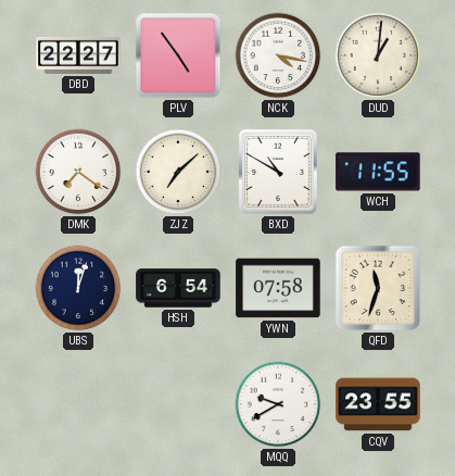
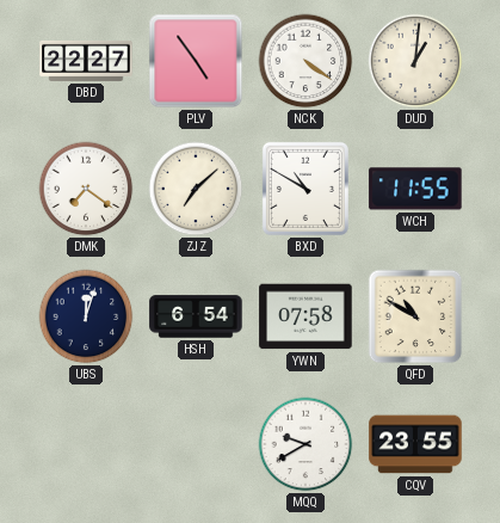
NCK: 4:17 -> 4:21 (305, 61)
QFD: 11:33 -> 10:50 (415, 316)
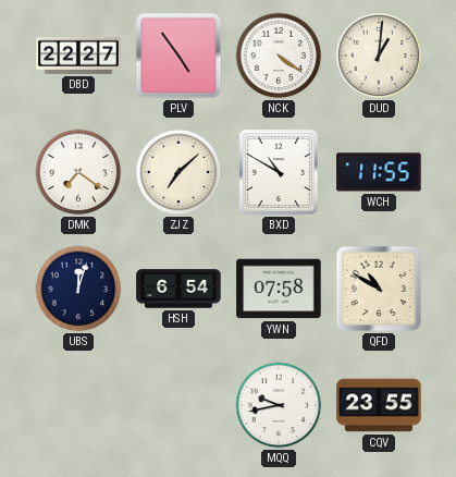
MQQ: 9:40 -> 9:43 (279, 405)
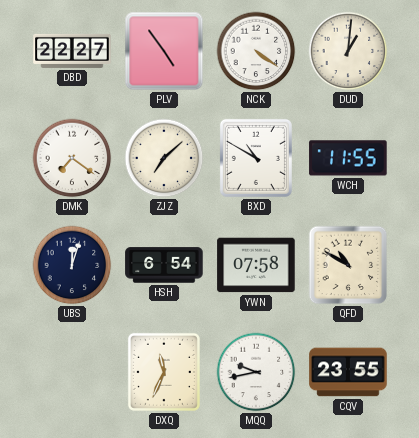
DXQ: none -> 11:34 (164, 372)
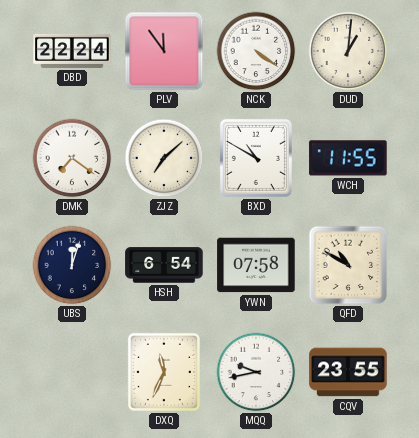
DBD: 22:27 -> 22:24 (72, 51)
PLV: 4:54 -> 11:54 (164, 51)
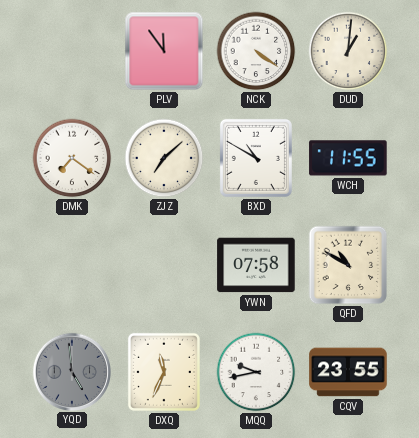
DBD: 22:24 -> none (72, 51)
UBS: 12:03 -> none (72, 265)
HSH: 6:54 -> none (164, 265)
YQD: none -> 4:59 (71, 371)
